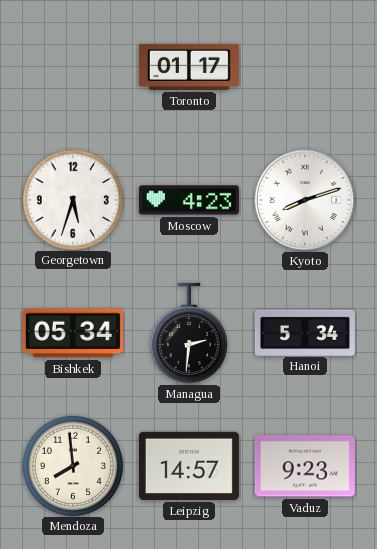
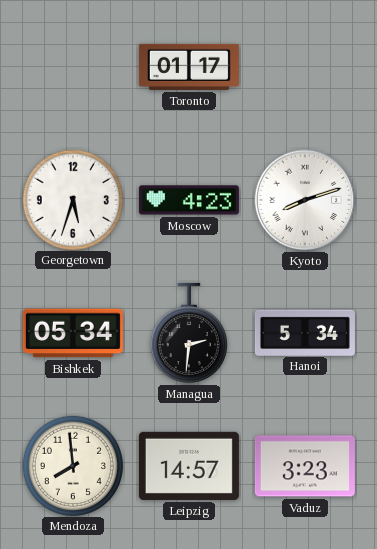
Vaduz: 9:23 -> 3:23 (305, 466)
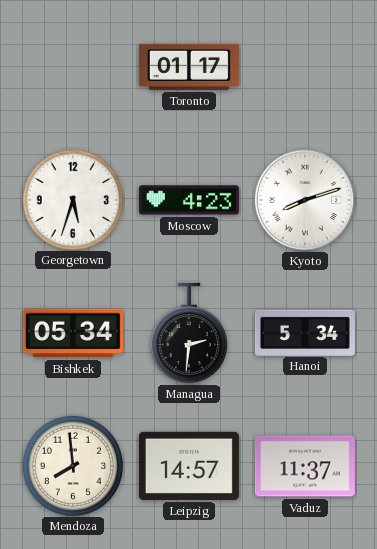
Vaduz: 3:23 -> 11:37 (305, 466)
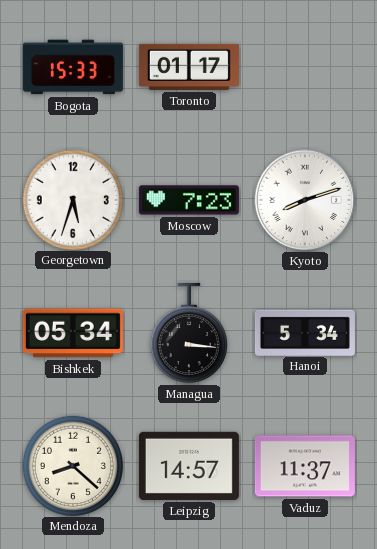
Bogota: none -> 15:33 (73, 67)
Moscow: 4:23 -> 7:23 (189, 200)
Managua: 2:31 -> 3:16 (189, 333)
Mendoza: 7:59 -> 8:22 (72, 465)
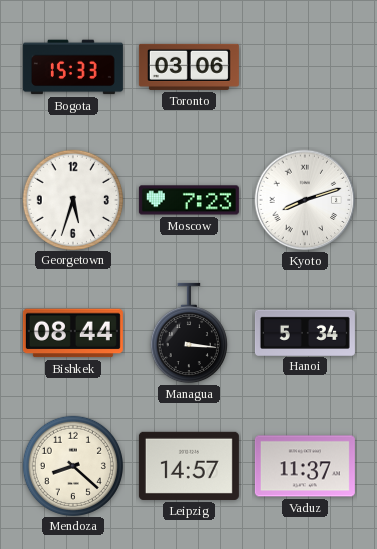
Toronto: 01:17 -> 03:06 (189, 67)
Bishkek: 05:34 -> 08:44 (73, 333)
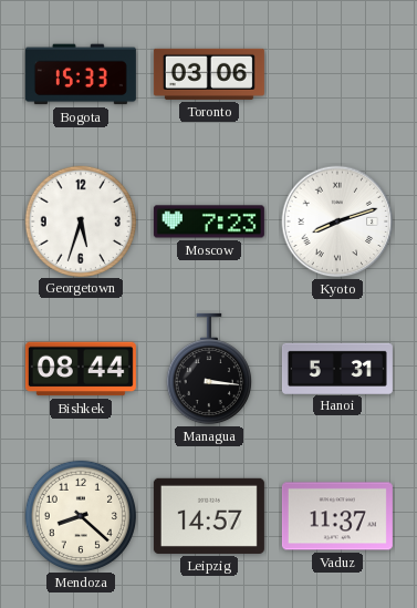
Hanoi: 5:34 -> 5:31 (337, 368)
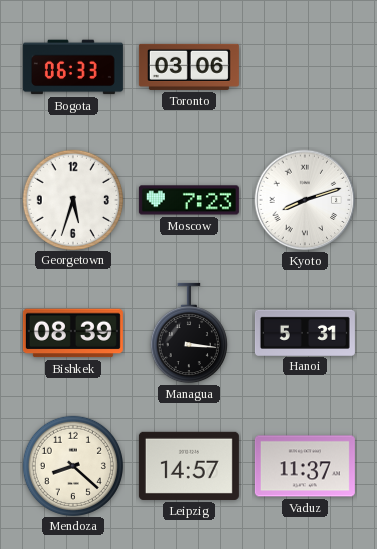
Bogota: 15:33 -> 06:33 (73, 67)
Bishkek: 08:44 -> 08:39 (73, 333)
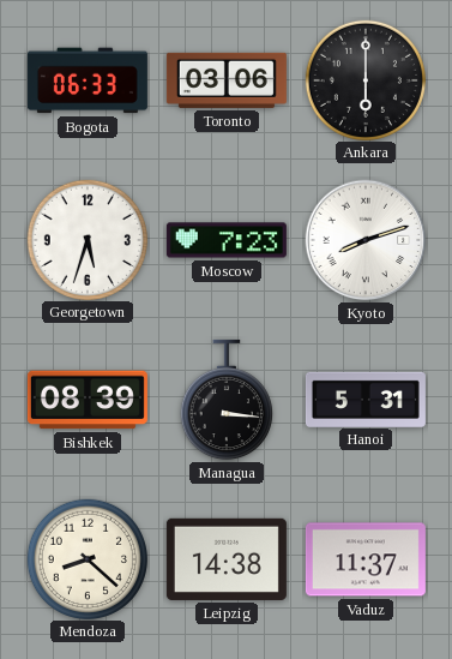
Ankara: none -> 6:00 (364, 79)
Leipzig: 14:57 -> 14:38 (227, 559)
